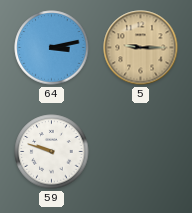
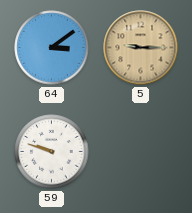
64: 3:13 -> 3:09 (52, 48)
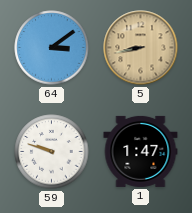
5: 9:15 -> 8:43 (141, 48)
1: none -> 1:47 (141, 151)
